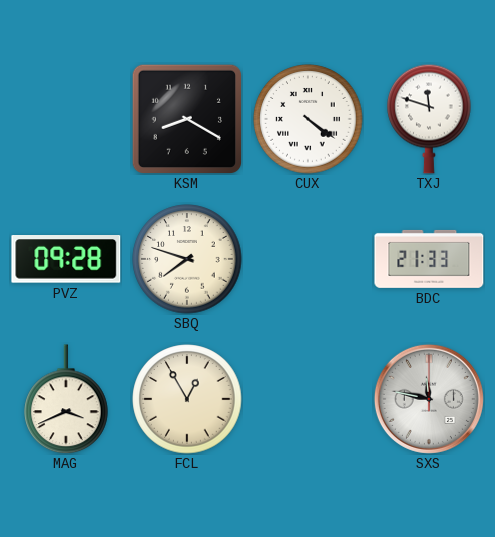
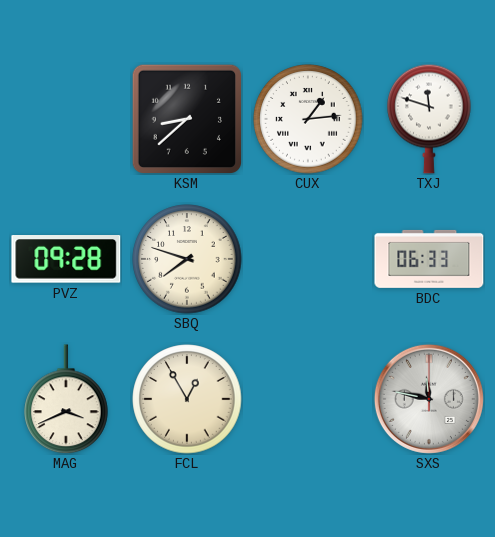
KSM: 8:20 -> 8:38 (186, 118)
CUX: 4:21 -> 1:14 (308, 119)
BDC: 21:33 -> 06:33 (429, 259)
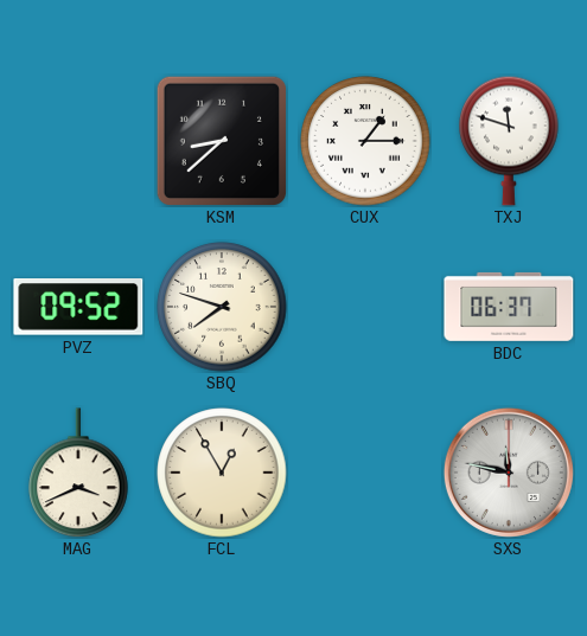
CUX: 1:14 -> 1:15 (365, 141)
PVZ: 09:28 -> 09:52 (78, 307)
BDC: 06:33 -> 06:37 (509, 307)
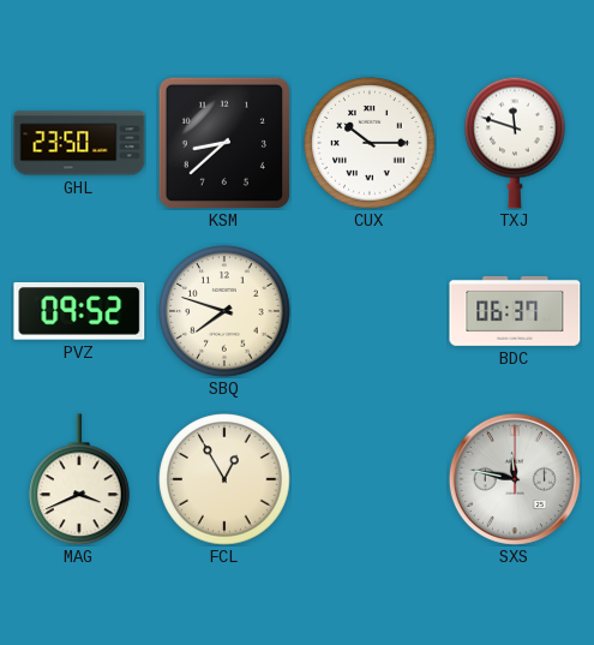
GHL: none -> 23:50 (79, 143)
CUX: 1:15 -> 10:15 (370, 143)
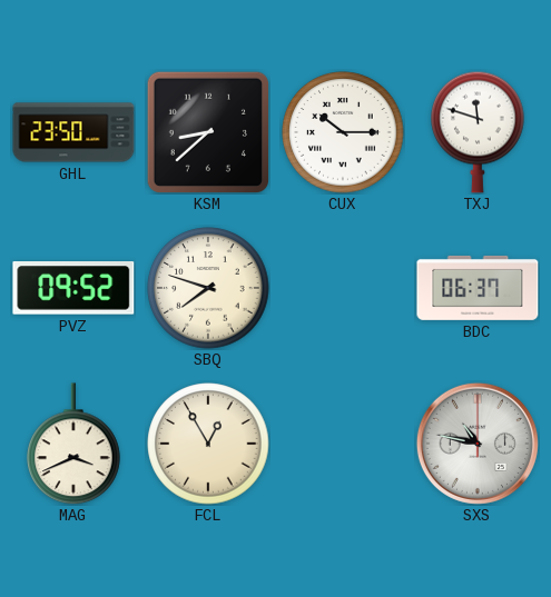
SXS: 11:47 -> 10:47 (478, 444)
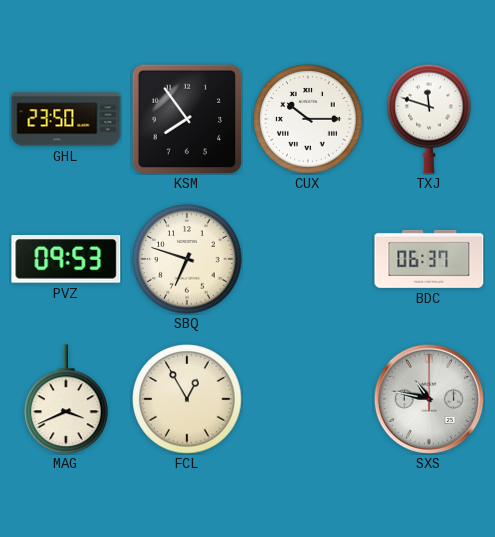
KSM: 8:38 -> 7:54 (186, 118)
PVZ: 09:52 -> 09:53 (66, 259)
SBQ: 7:48 -> 6:48 (187, 259)
